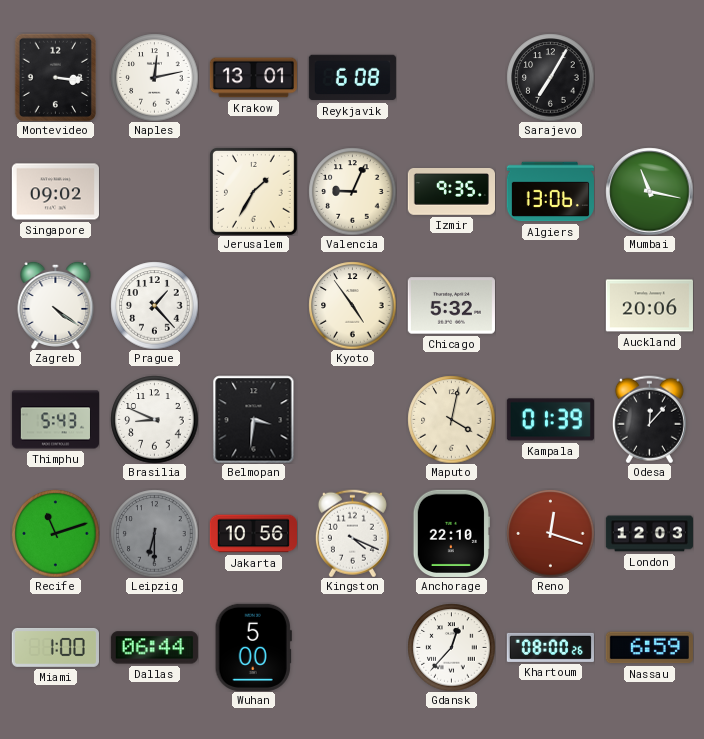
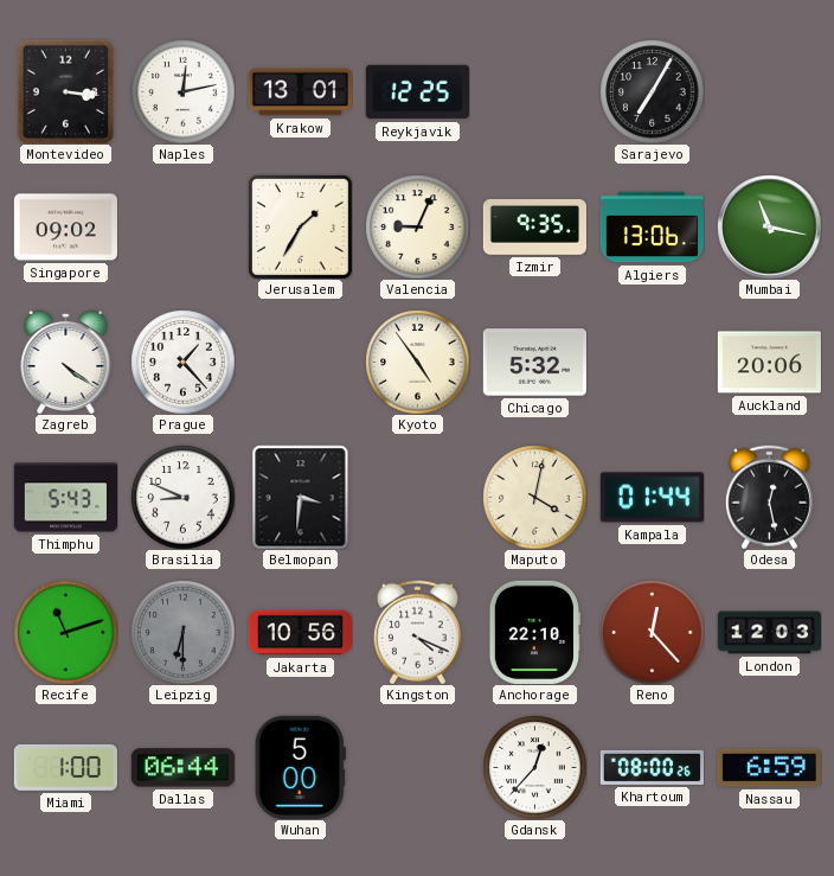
Reykjavik: 6:08 -> 12:25 (417, 92)
Kampala: 01:39 -> 01:44 (652, 498)
Odesa: 12:07 -> 12:28 (769, 497)
Reno: 12:18 -> 12:23 (652, 632)
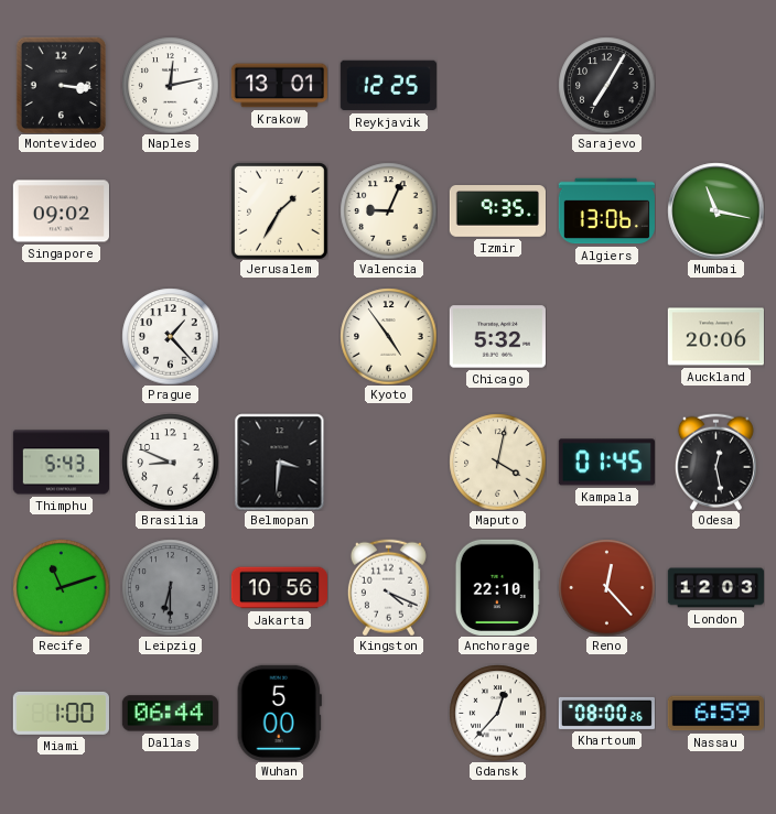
Zagreb: 4:21 -> none (66, 362)
Kampala: 01:44 -> 01:45 (606, 463)
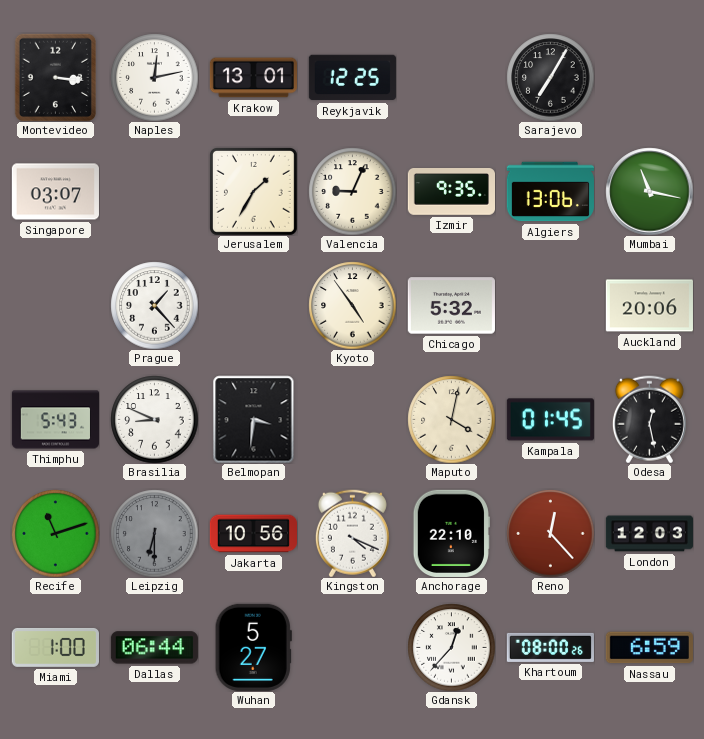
Singapore: 09:02 -> 03:07 (55, 192)
Wuhan: 5:00 -> 5:27 (253, 647)
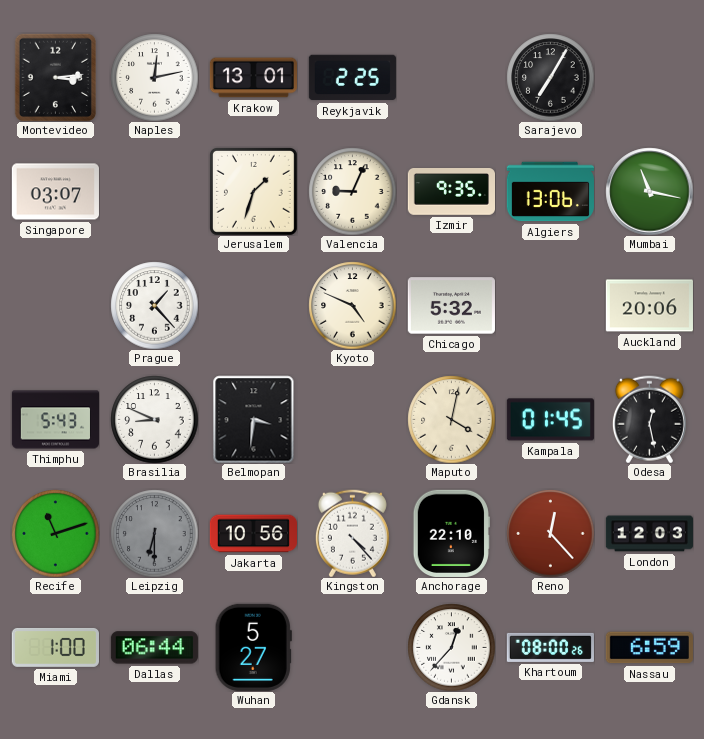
Montevideo: 3:16 -> 3:14 (55, 77)
Reykjavik: 12:25 -> 2:25 (352, 78)
Jerusalem: 1:35 -> 1:33 (253, 191)
Kyoto: 4:54 -> 4:49 (352, 305)
Kingston: 4:19 -> 4:23 (352, 533)
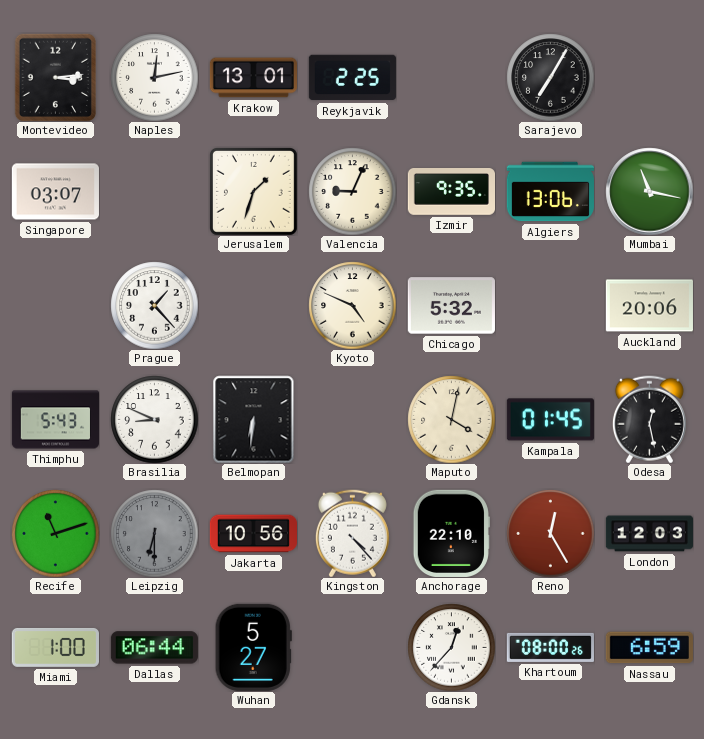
Belmopan: 3:31 -> 6:31 (254, 419)
Reno: 12:23 -> 12:25 (550, 533)
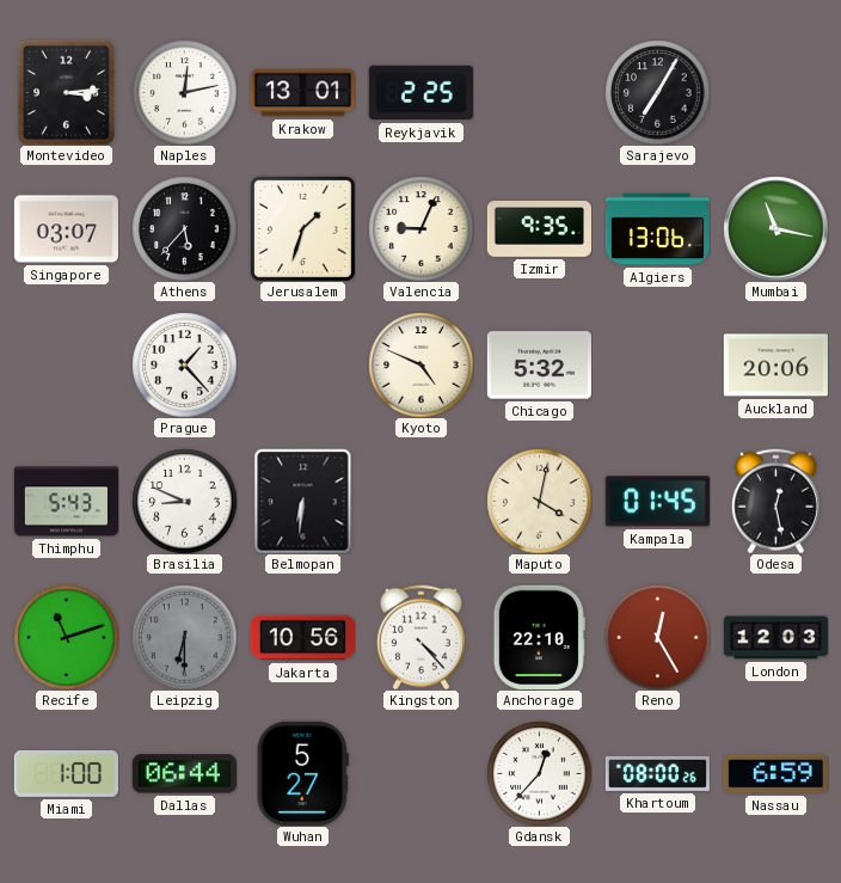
Athens: none -> 5:37 (184, 228)
